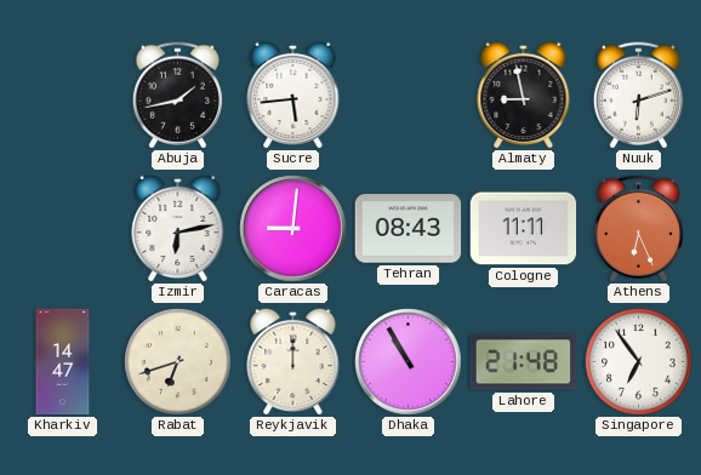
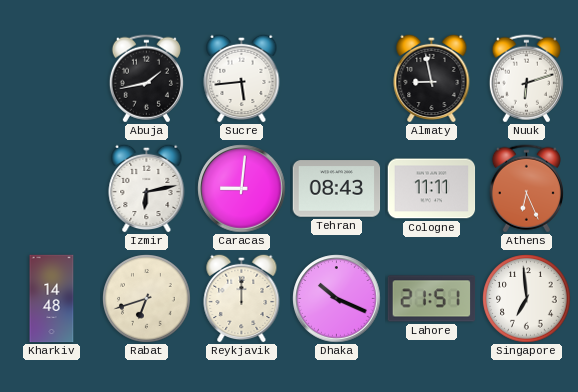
Kharkiv: 14:47 -> 14:48 (52, 299)
Dhaka: 10:55 -> 10:19 (337, 299)
Lahore: 21:48 -> 21:51 (432, 299)
Singapore: 6:54 -> 6:59 (527, 299)
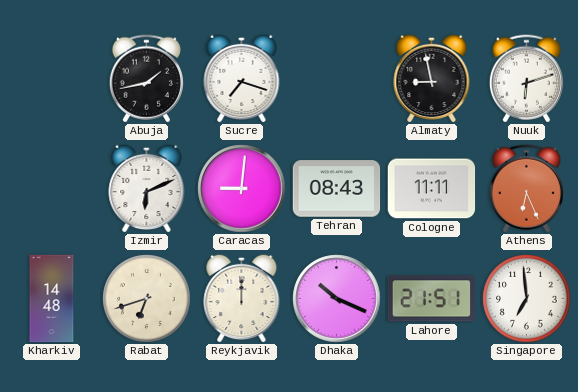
Sucre: 5:44 -> 7:18 (242, 78)
Izmir: 6:13 -> 6:11 (147, 188)
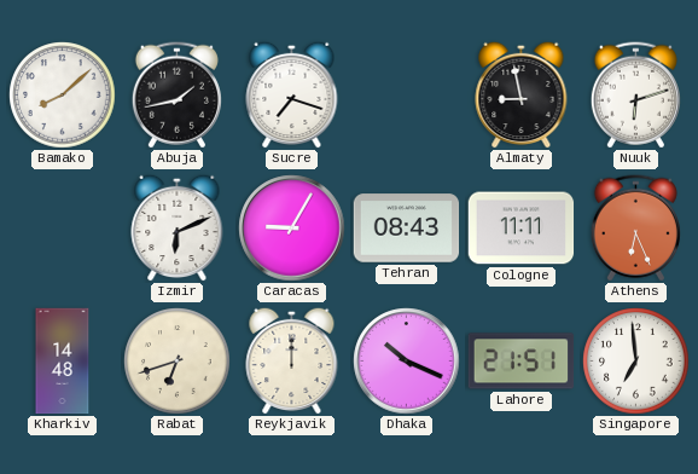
Bamako: none -> 8:08 (63, 96)
Caracas: 9:01 -> 9:05 (292, 229)
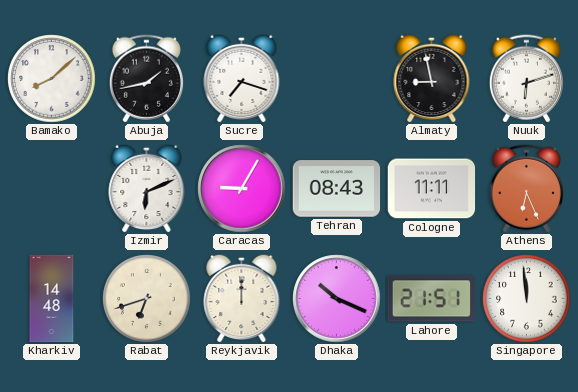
Singapore: 6:59 -> 11:59 (527, 299)
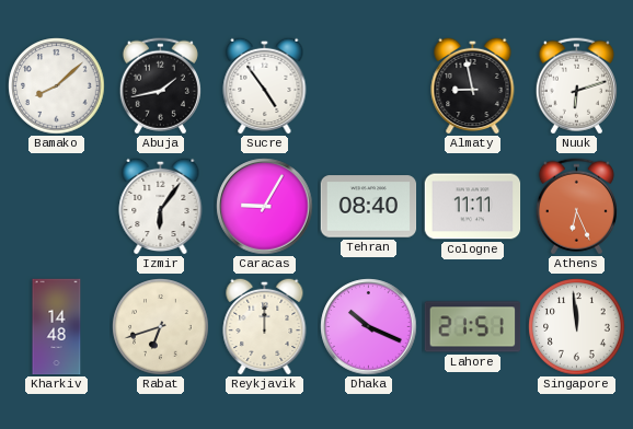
Sucre: 7:18 -> 4:54 (265, 85)
Izmir: 6:11 -> 6:06 (161, 206)
Tehran: 08:43 -> 08:40 (369, 207)
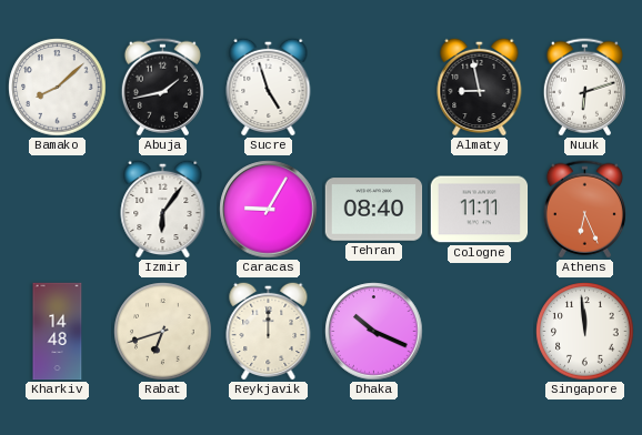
Sucre: 4:54 -> 4:57 (269, 87)
Lahore: 21:51 -> none (473, 327)
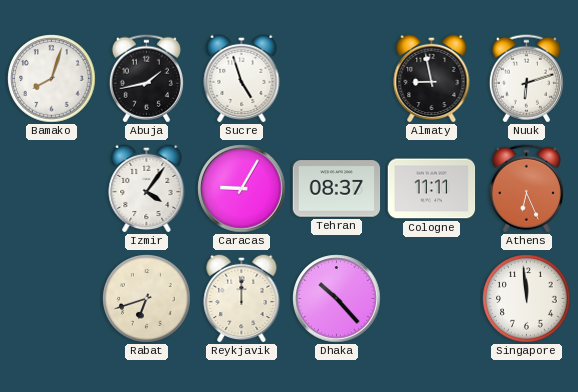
Bamako: 8:08 -> 8:03 (52, 79)
Izmir: 6:06 -> 4:06 (147, 188)
Tehran: 08:40 -> 08:37 (337, 189)
Kharkiv: 14:48 -> none (58, 332)
Dhaka: 10:19 -> 10:23 (337, 299)
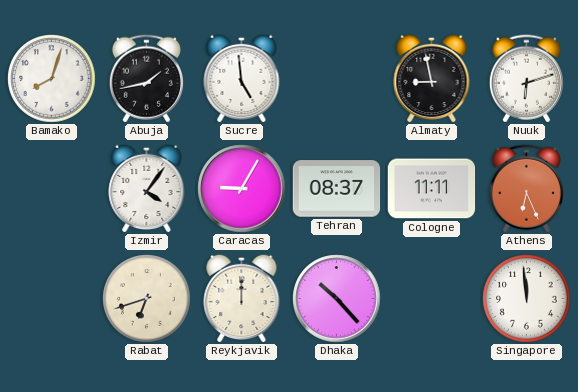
Sucre: 4:57 -> 4:59 (242, 78)
